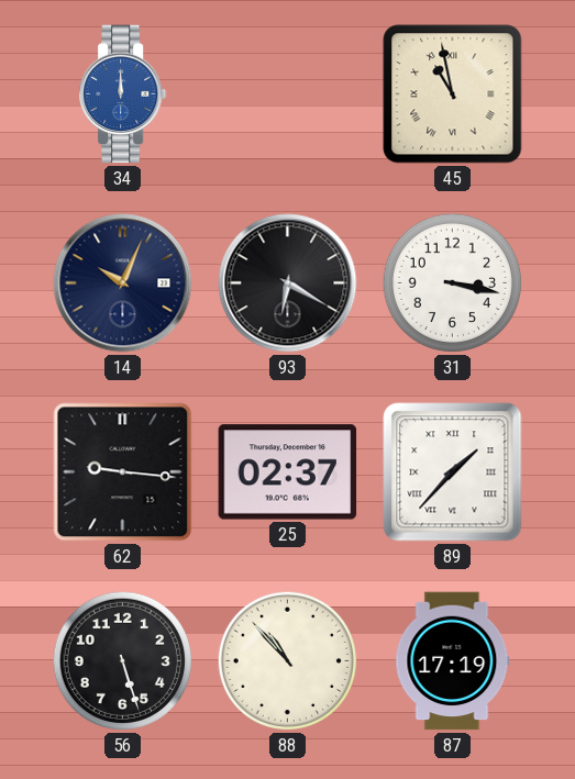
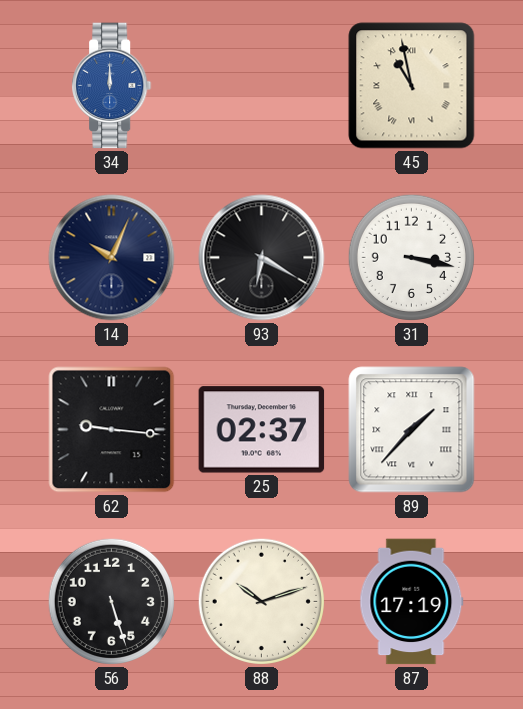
88: 10:53 -> 10:12 (261, 601)
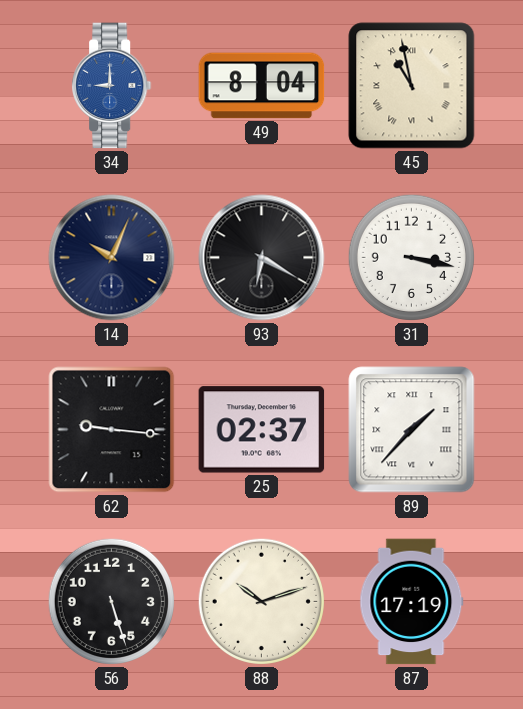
34: 12:00 -> 9:00 (112, 86)
49: none -> 8:04 (262, 86)
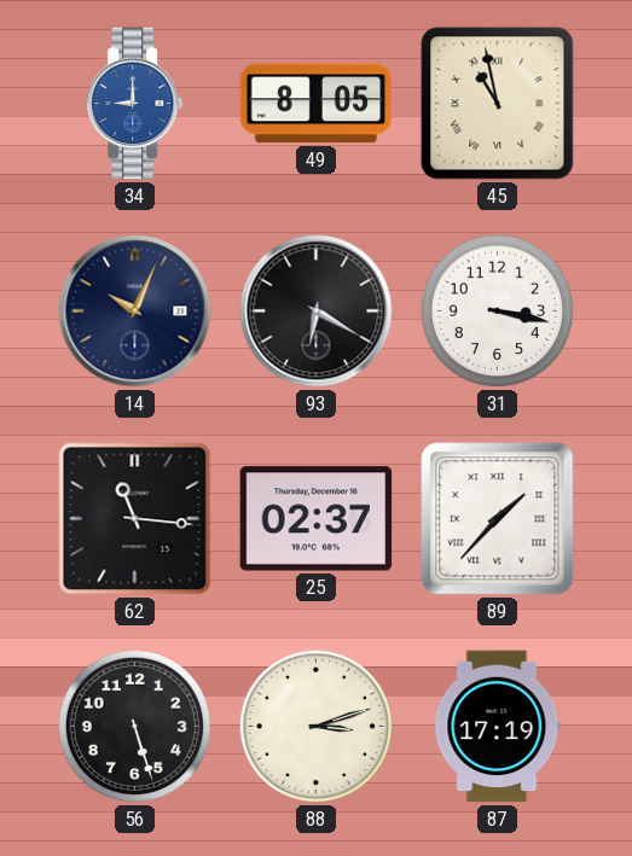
49: 8:04 -> 8:05 (317, 104)
62: 9:16 -> 11:16 (135, 519)
88: 10:12 -> 3:12 (315, 726)
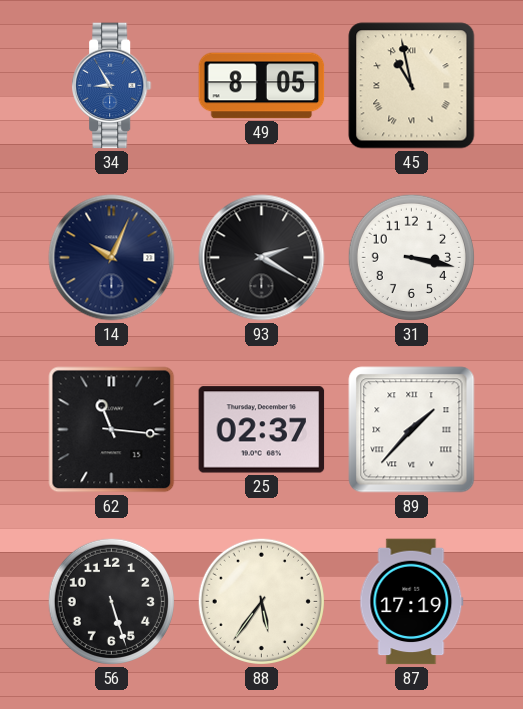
34: 9:00 -> 8:55 (112, 86)
93: 6:20 -> 2:20 (262, 258)
88: 3:12 -> 5:36 (261, 601)
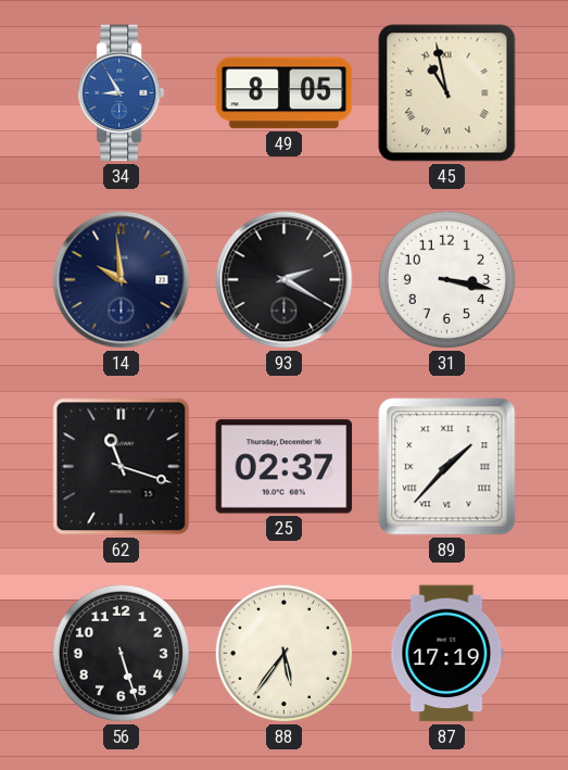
14: 10:04 -> 9:59 (122, 280)
62: 11:16 -> 11:18 (122, 467)
